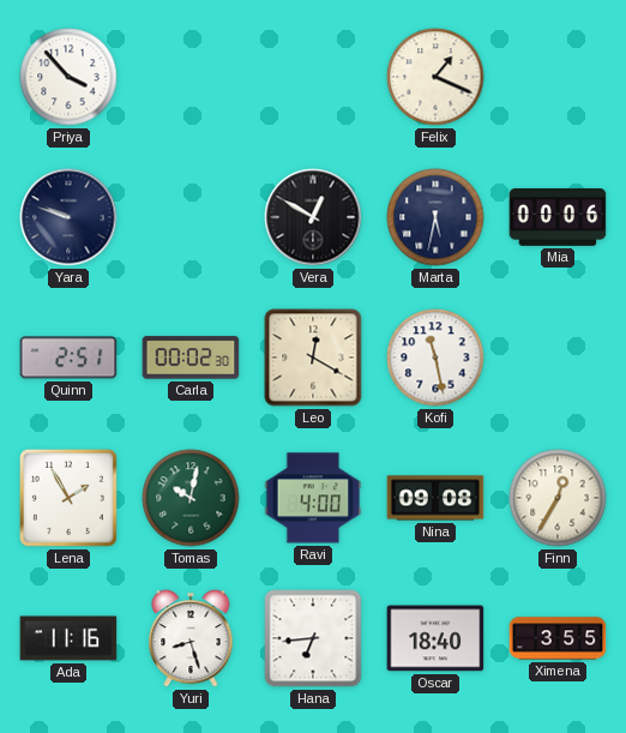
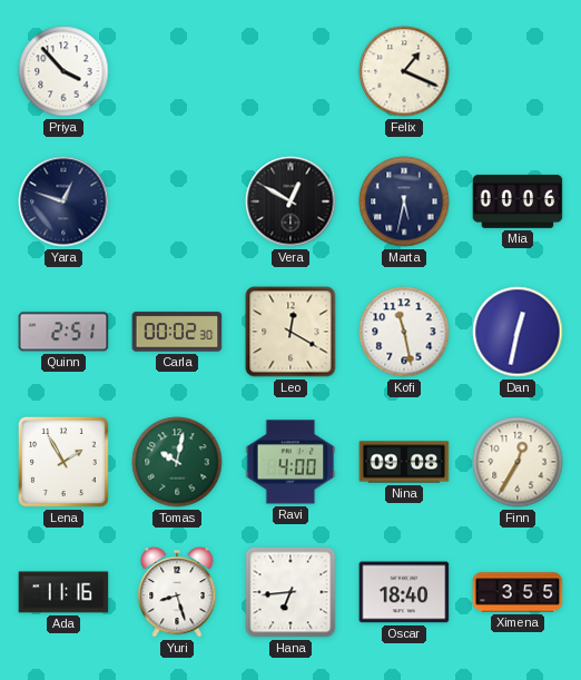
Yara: 9:48 -> 12:48 (63, 201)
Dan: none -> 12:32 (518, 332)
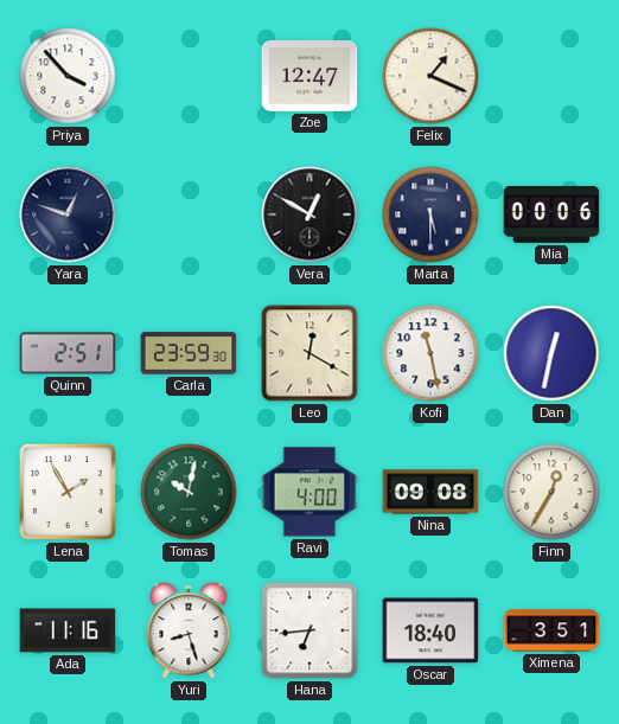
Zoe: none -> 12:47 (309, 76)
Marta: 5:32 -> 5:30 (430, 214)
Carla: 00:02 -> 23:59 (189, 353)
Ximena: 3:55 -> 3:51 (551, 630)
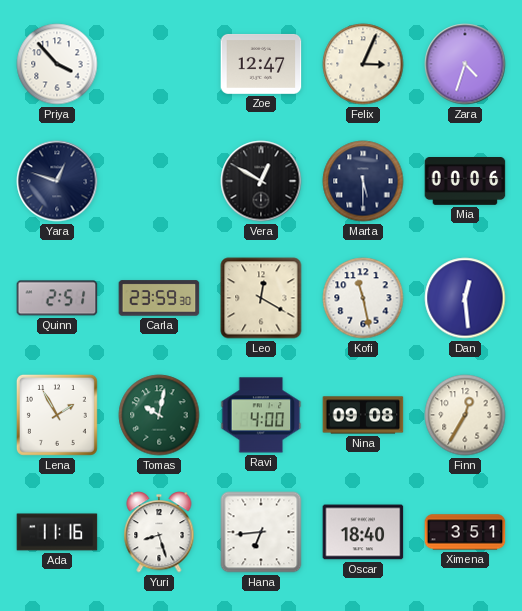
Felix: 1:19 -> 3:04 (363, 64)
Zara: none -> 4:33 (465, 64)
Dan: 12:32 -> 12:29 (465, 298)
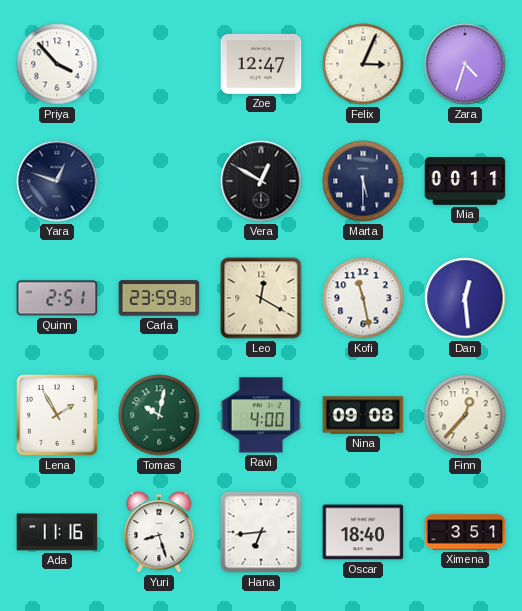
Mia: 00:06 -> 00:11 (465, 182)
Finn: 12:35 -> 12:37 (465, 415)
